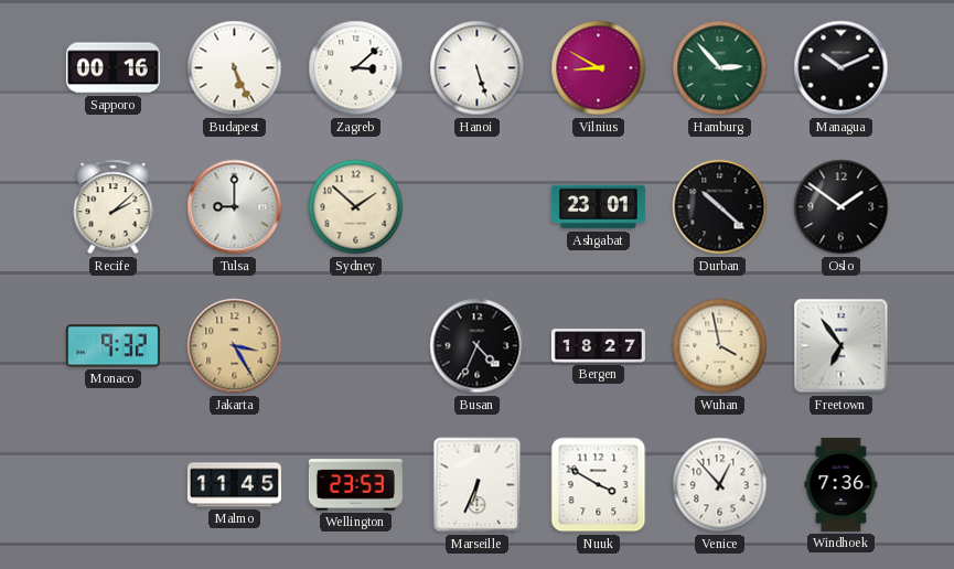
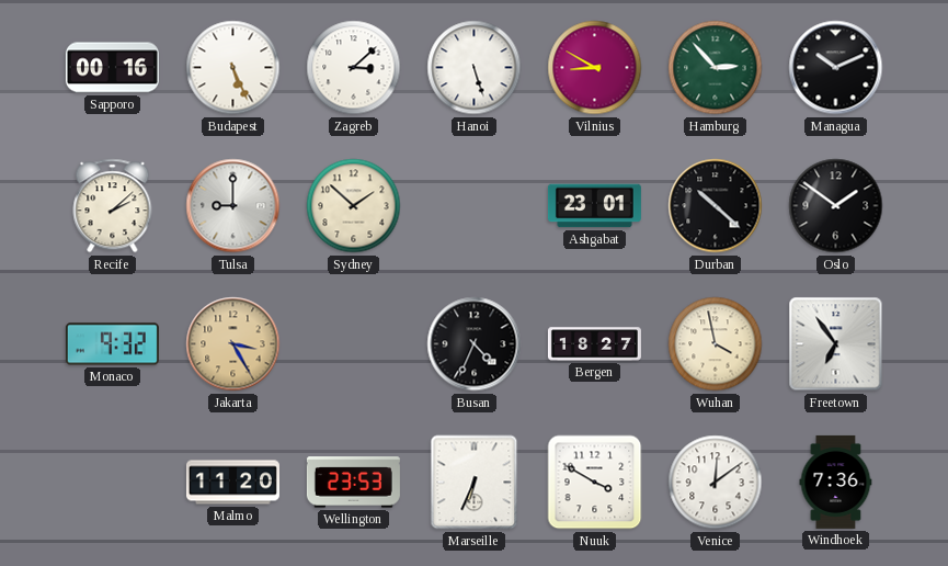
Malmo: 11:45 -> 11:20 (232, 483)
Venice: 12:53 -> 12:09 (716, 483)
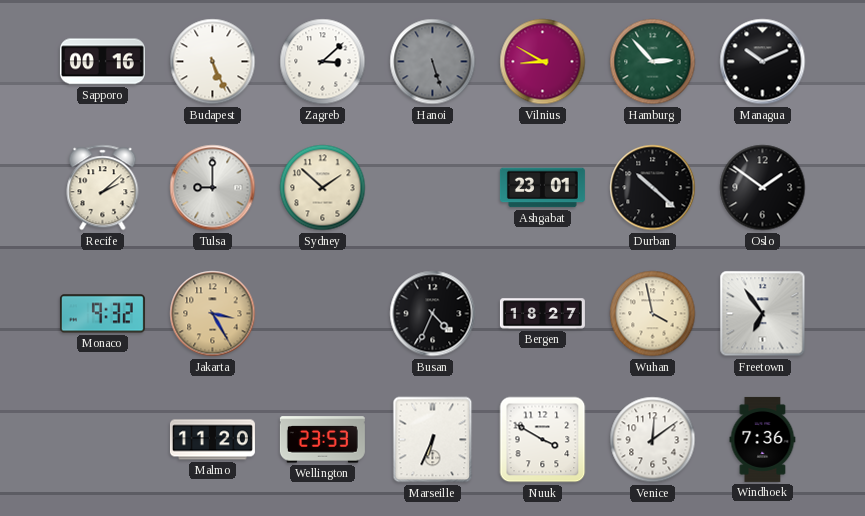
Hanoi dial: white -> grey (433, 62)
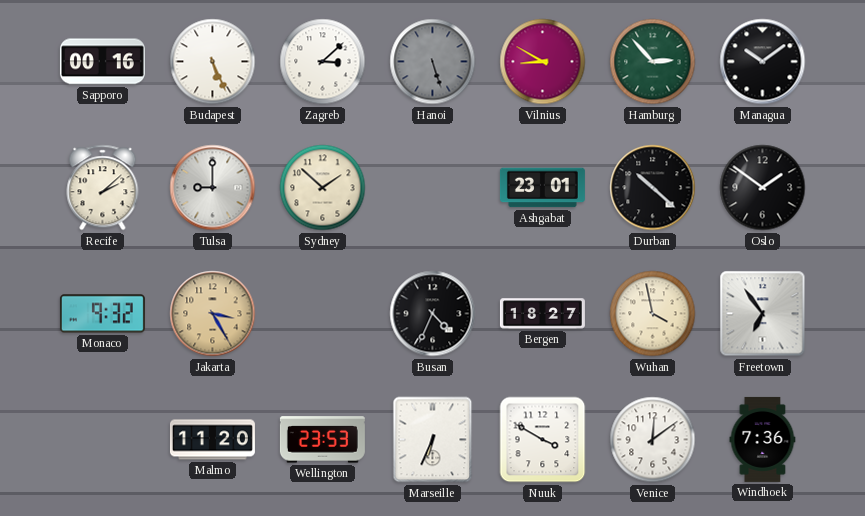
Managua: 10:11 -> 10:09 (763, 62)
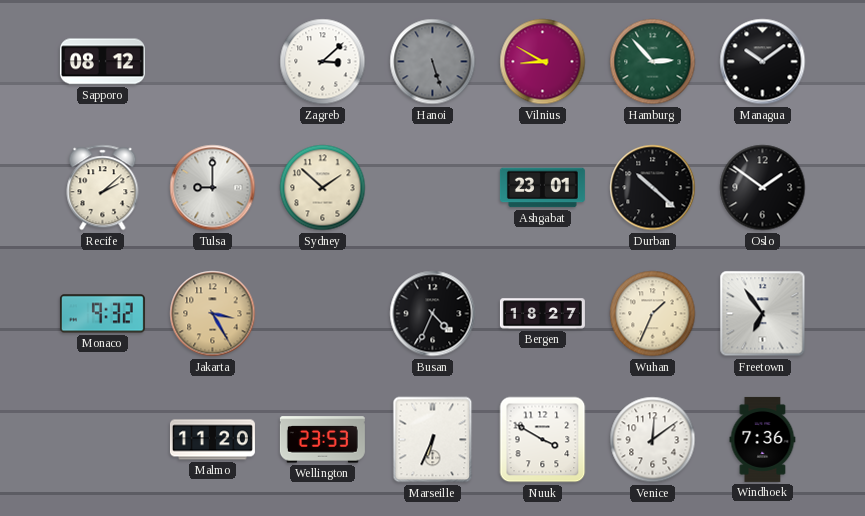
Sapporo: 00:16 -> 08:12 (102, 62)
Budapest: 5:26 -> none (213, 62)
Wuhan: 3:58 -> 1:34 (653, 314)
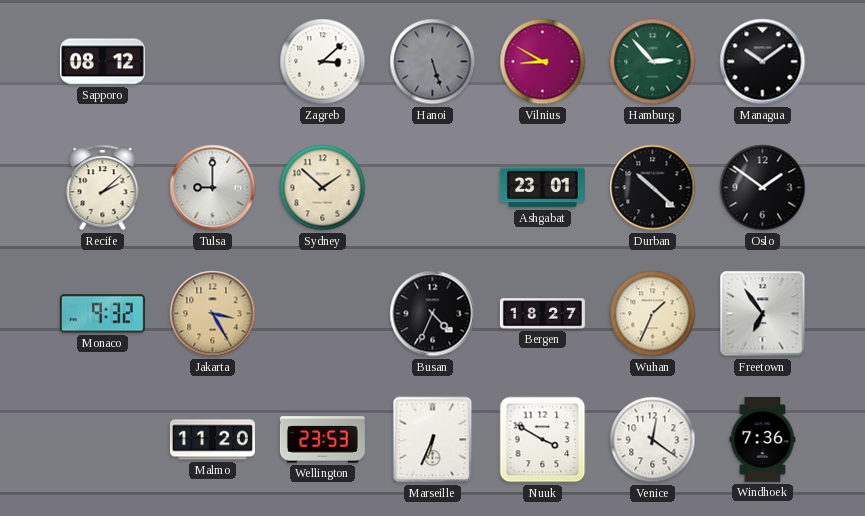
Venice: 12:09 -> 12:21 (653, 440)
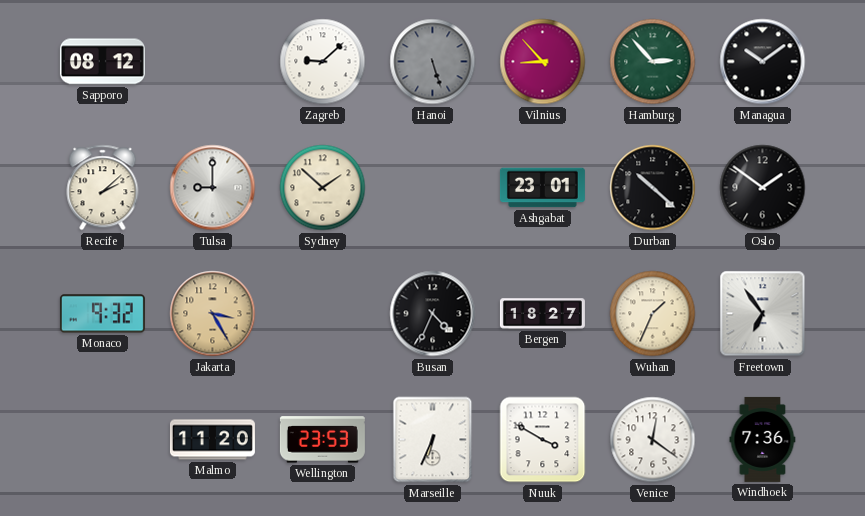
Zagreb: 3:08 -> 9:08 (323, 62)
Vilnius: 8:50 -> 8:53 (543, 62)
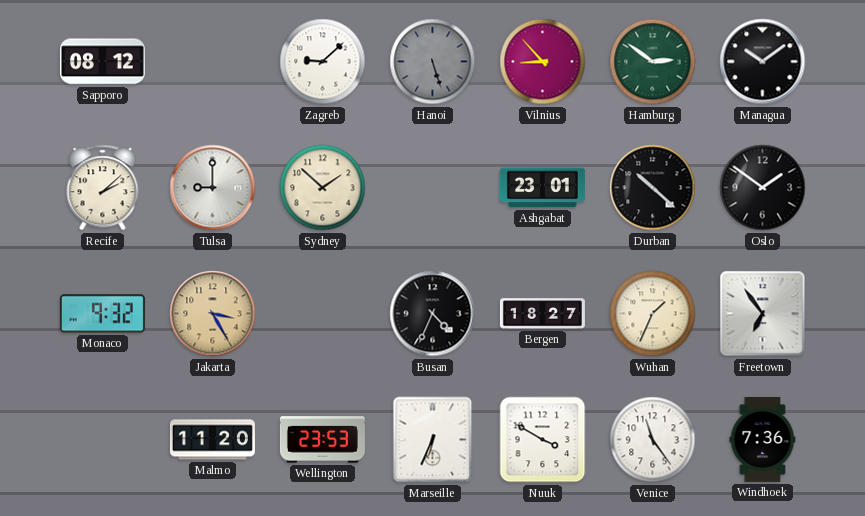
Hamburg: 2:53 -> 2:51 (653, 62)
Venice: 12:21 -> 11:24 (653, 440)
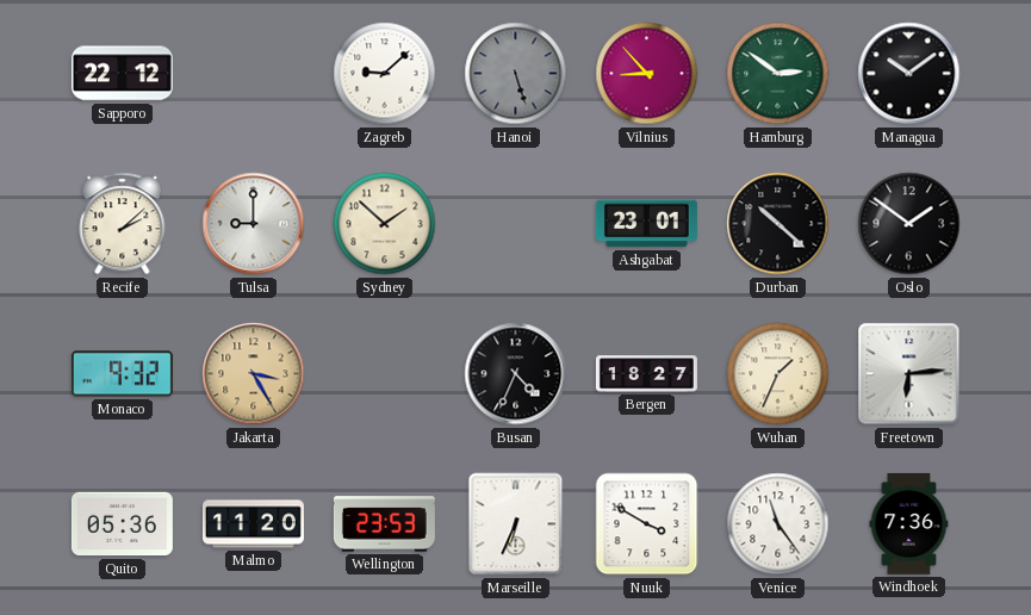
Sapporo: 08:12 -> 22:12 (122, 74)
Freetown: 6:54 -> 6:14 (909, 374)
Quito: none -> 05:36 (122, 524)
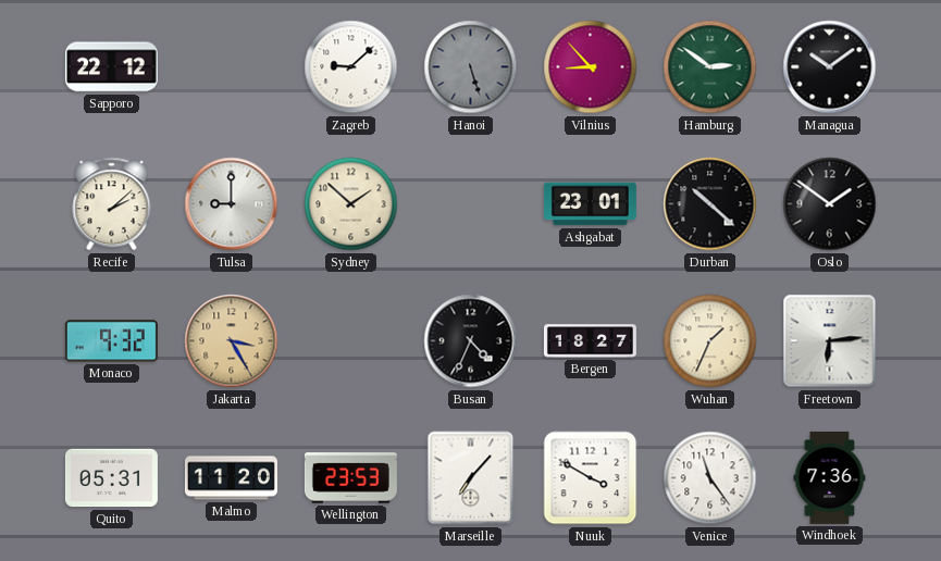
Quito: 05:36 -> 05:31 (111, 478)
Marseille: 6:34 -> 7:07 (471, 478)
